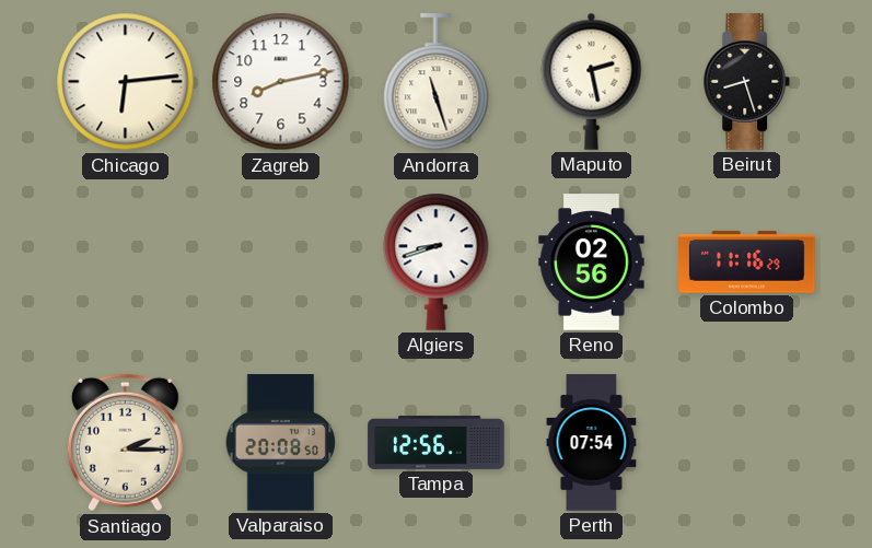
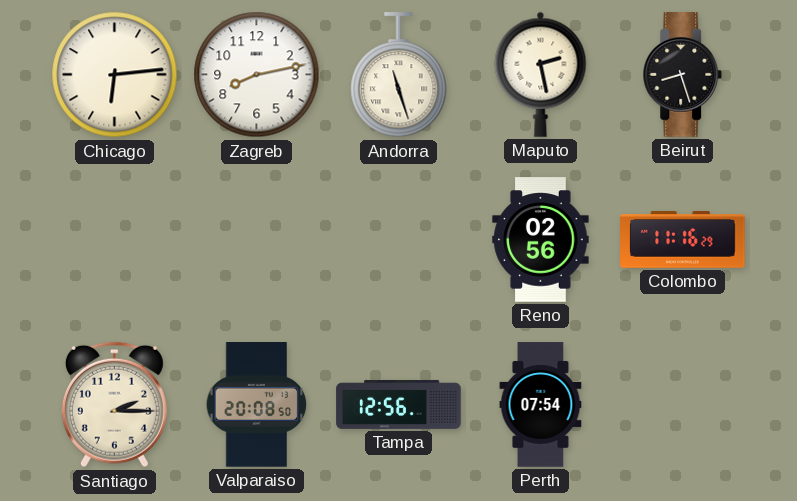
Algiers: 8:42 -> none (437, 261)
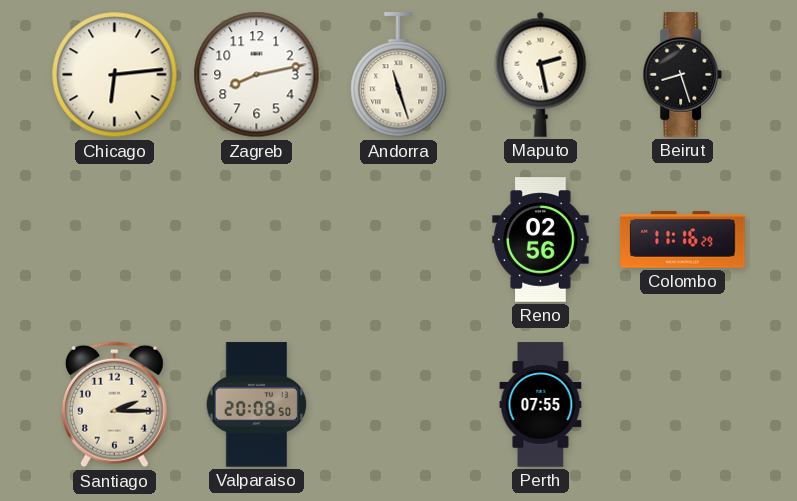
Tampa: 12:56 -> none (399, 404)
Perth: 07:54 -> 07:55 (541, 405)
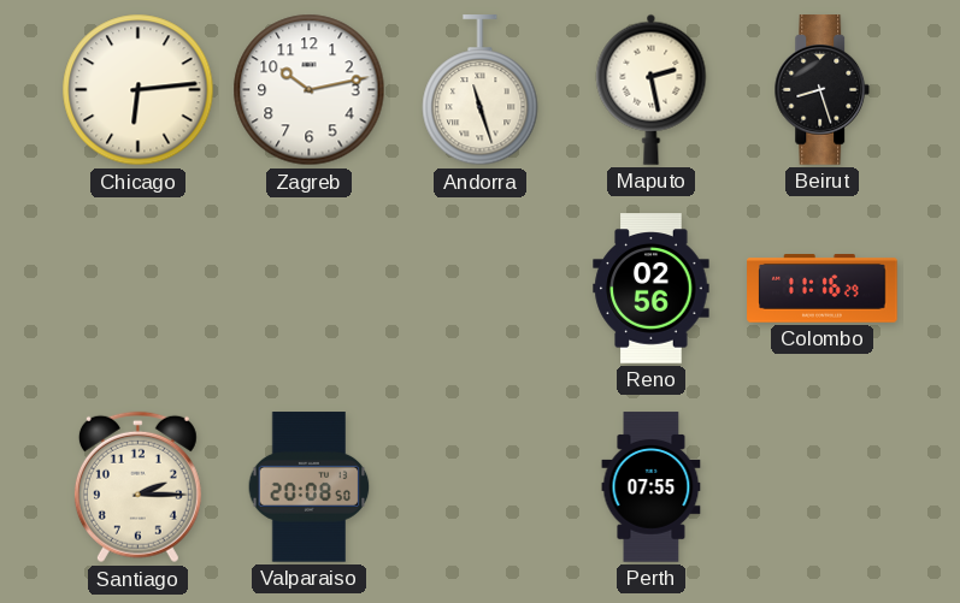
Zagreb: 8:13 -> 10:13 (310, 90)
